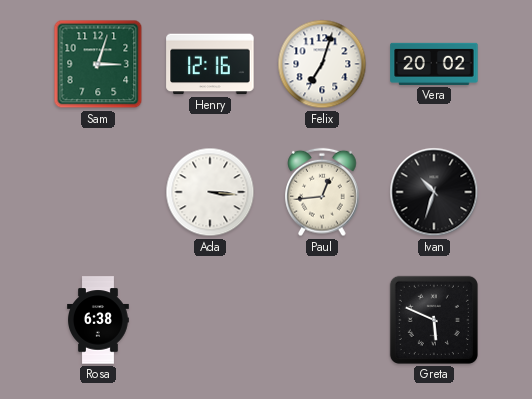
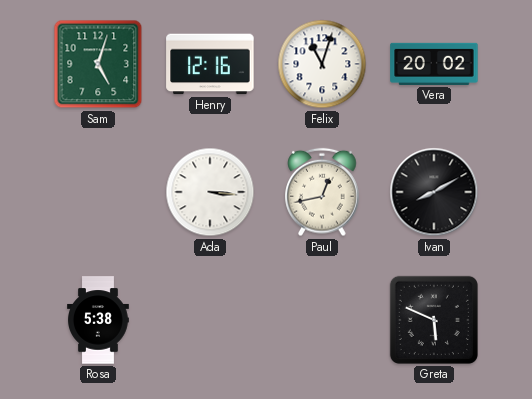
Sam: 3:03 -> 5:03 (98, 64)
Felix: 7:03 -> 11:03 (322, 64)
Paul: 12:44 -> 12:43 (322, 192)
Ivan: 10:33 -> 8:10 (434, 192)
Rosa: 6:38 -> 5:38 (99, 320)
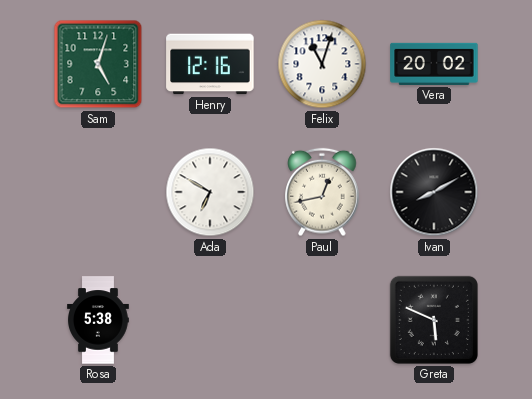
Ada: 3:16 -> 6:50 (210, 192)
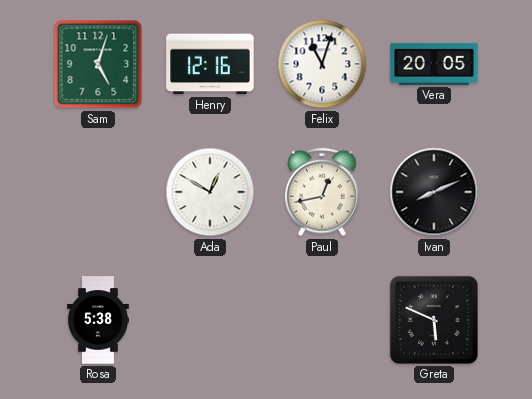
Vera: 20:02 -> 20:05 (434, 64)
Ada: 6:50 -> 12:50 (210, 192)
Ivan: 8:10 -> 8:11 (434, 192)
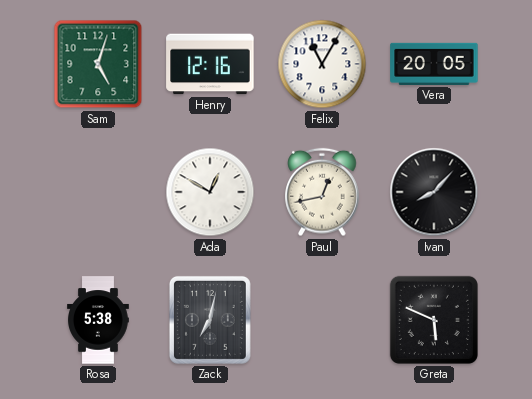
Felix: 11:03 -> 11:05 (322, 64)
Ivan: 8:11 -> 8:07 (434, 192)
Zack: none -> 7:02 (210, 320)
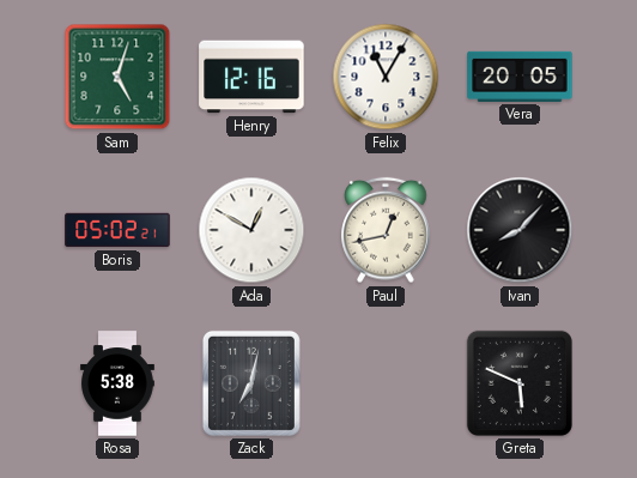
Boris: none -> 05:02 (117, 230)
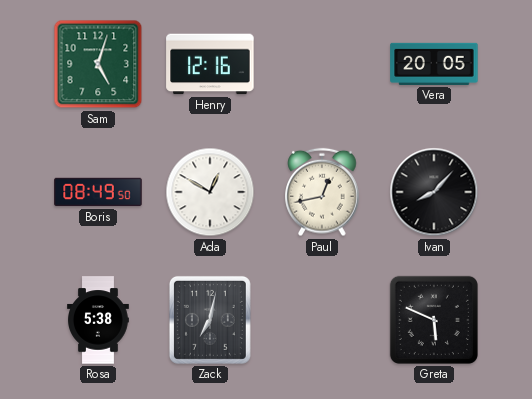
Felix: 11:05 -> none (386, 77)
Boris: 05:02 -> 08:49 (98, 192)
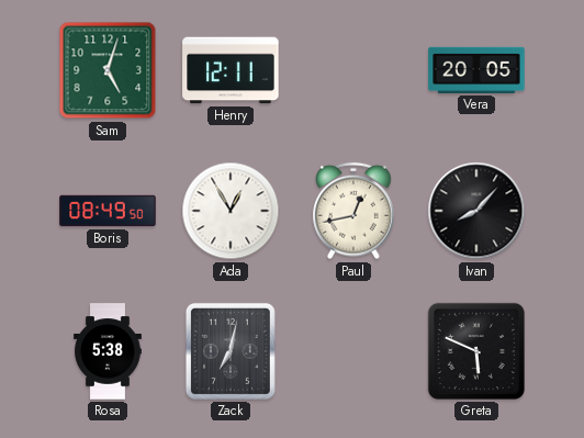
Henry: 12:16 -> 12:11 (231, 70)
Ada: 12:50 -> 12:55 (231, 211)
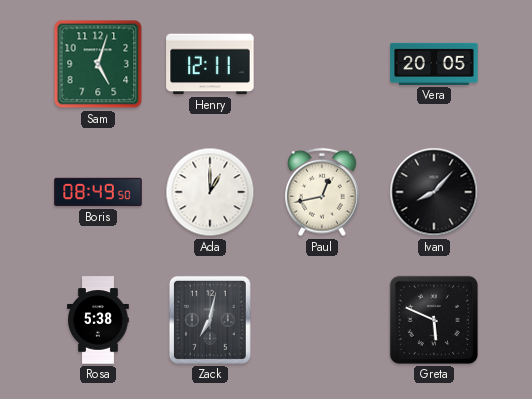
Ada: 12:55 -> 1:00 (210, 192)
